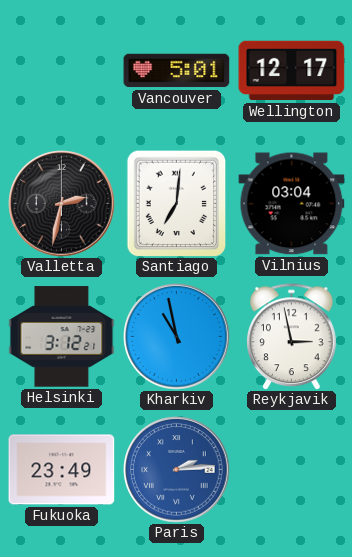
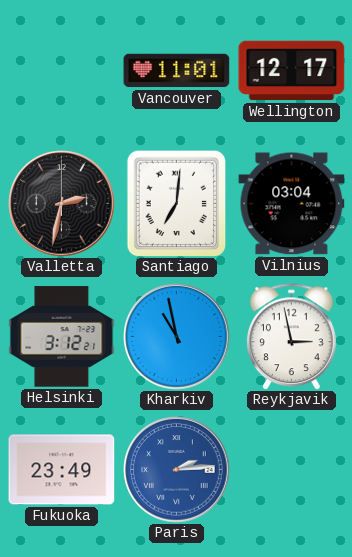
Vancouver: 5:01 -> 11:01 (177, 71)
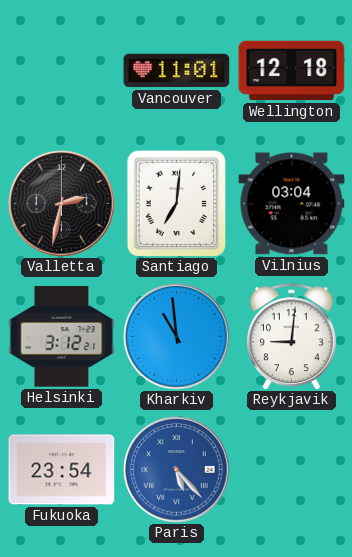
Wellington: 12:17 -> 12:18 (292, 71)
Kharkiv: 10:58 -> 10:59 (177, 337)
Reykjavik: 2:58 -> 9:01 (292, 337)
Fukuoka: 23:49 -> 23:54 (62, 470)
Paris: 2:14 -> 5:23 (177, 470)
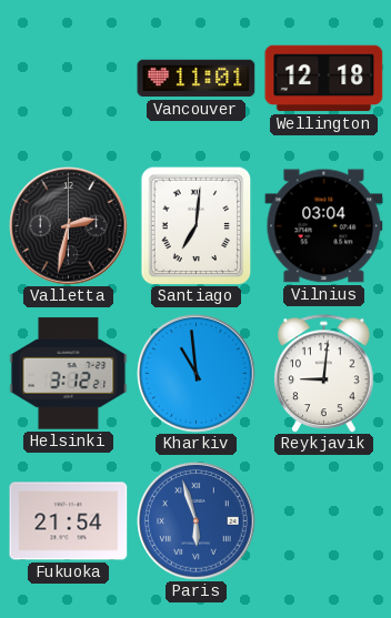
Fukuoka: 23:54 -> 21:54 (69, 521)
Paris: 5:23 -> 5:57 (197, 521)
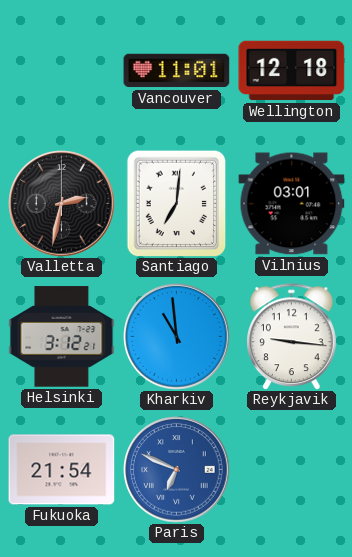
Vilnius: 03:04 -> 03:01 (292, 204)
Reykjavik: 9:01 -> 9:16 (292, 337)
Paris: 5:57 -> 6:49 (177, 470)
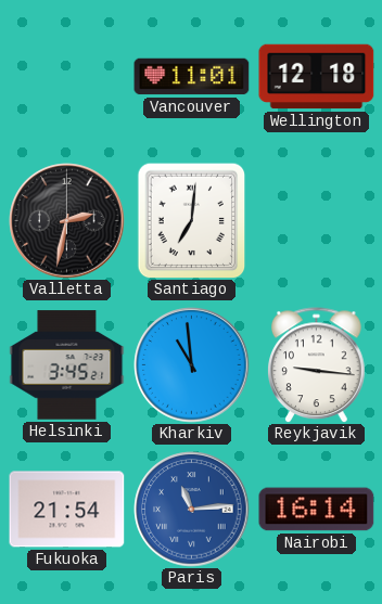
Vilnius: 03:01 -> none (292, 204)
Helsinki: 3:12 -> 3:45 (67, 365)
Paris: 6:49 -> 11:14 (192, 510)
Nairobi: none -> 16:14 (317, 510)
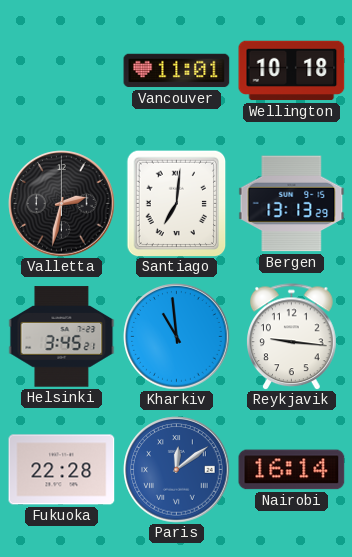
Wellington: 12:18 -> 10:18 (292, 71)
Bergen: none -> 13:13 (292, 204)
Fukuoka: 21:54 -> 22:28 (62, 470)
Paris: 11:14 -> 12:09 (177, 470)
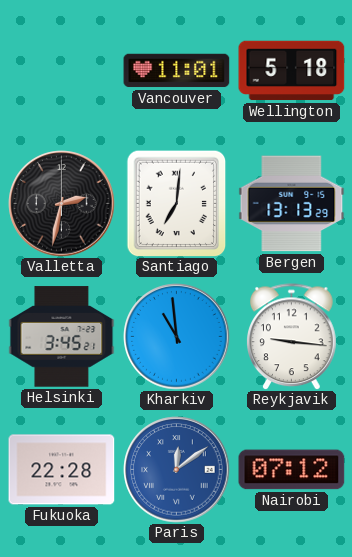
Wellington: 10:18 -> 5:18 (292, 71)
Nairobi: 16:14 -> 07:12 (292, 470)
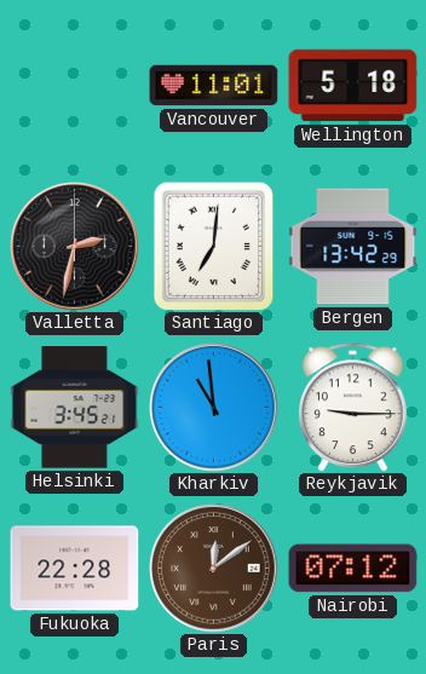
Bergen: 13:13 -> 13:42 (353, 247)
Reykjavik: 9:16 -> 9:15 (353, 408)
Paris dial: blue -> brown (214, 569)
